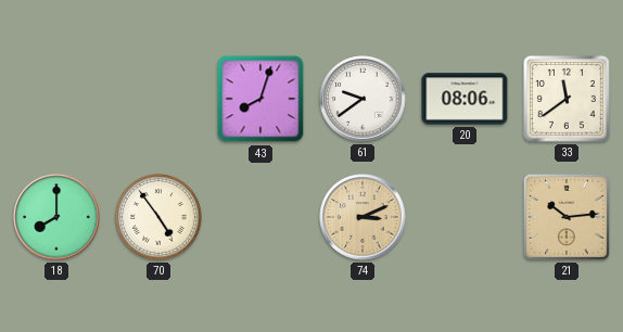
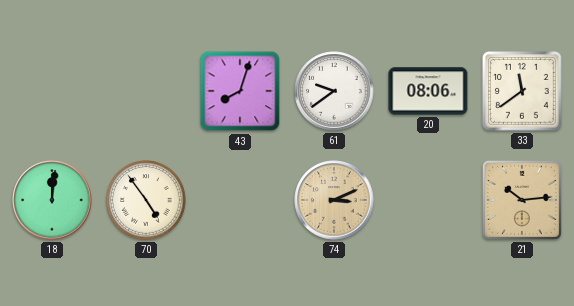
18: 8:00 -> 12:01 (52, 200)
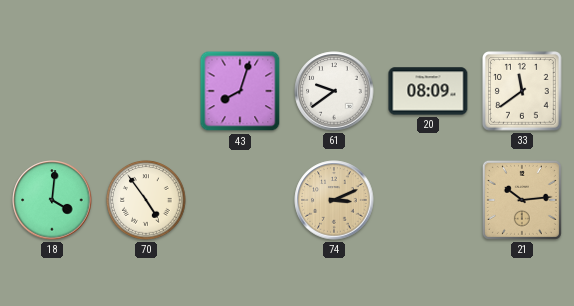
20: 08:06 -> 08:09 (428, 91)
18: 12:01 -> 4:01 (52, 200)
